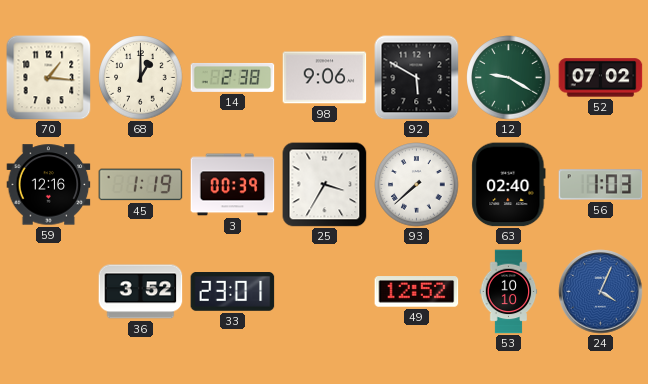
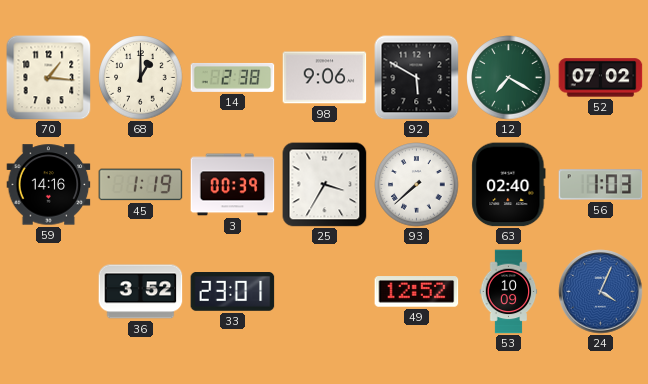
12: 9:20 -> 7:20 (509, 78)
59: 12:16 -> 14:16 (49, 185)
53: 10:10 -> 10:09 (509, 292)
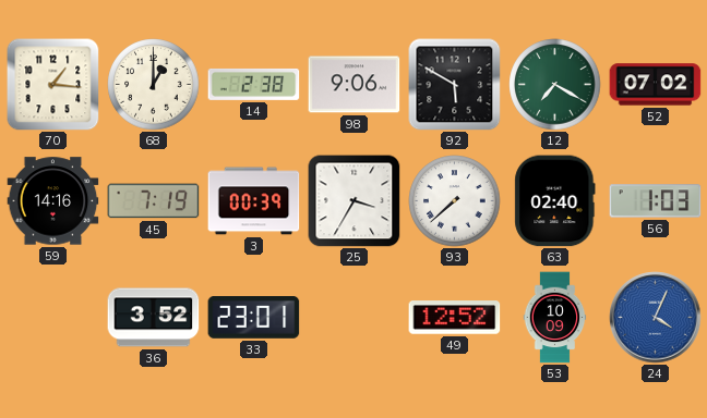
45: 1:19 -> 7:19 (154, 201)
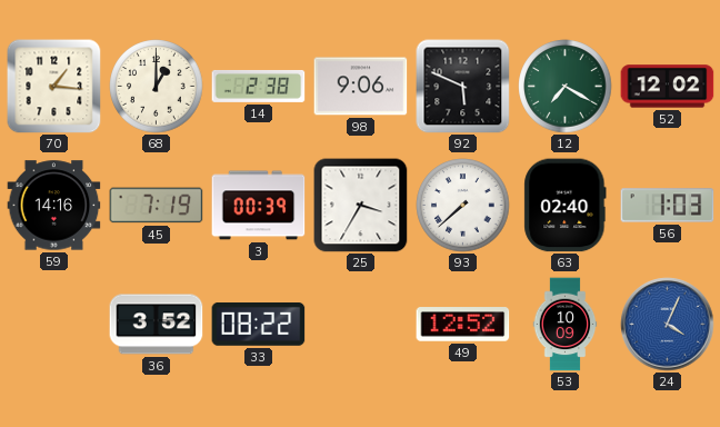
92: 5:50 -> 5:49 (463, 87)
52: 07:02 -> 12:02 (668, 87)
33: 23:01 -> 08:22 (259, 325)
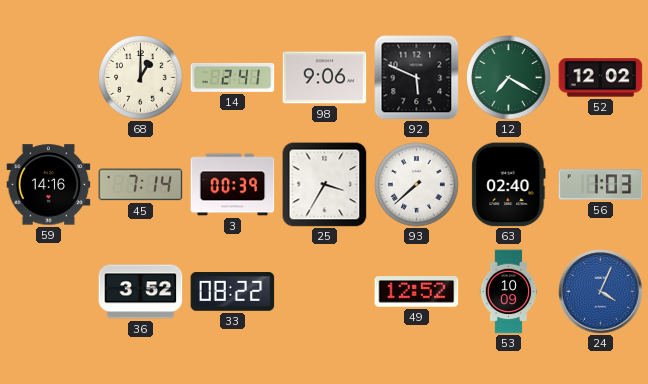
70: 1:16 -> none (54, 87)
14: 2:38 -> 2:41 (233, 77)
45: 7:19 -> 7:14 (141, 185)
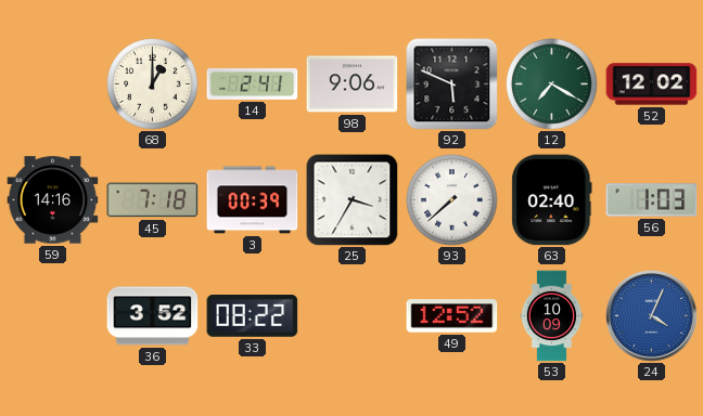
45: 7:14 -> 7:18 (153, 200)
